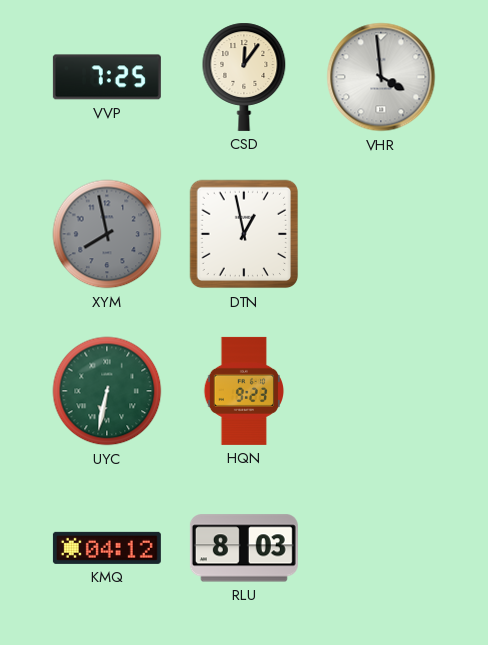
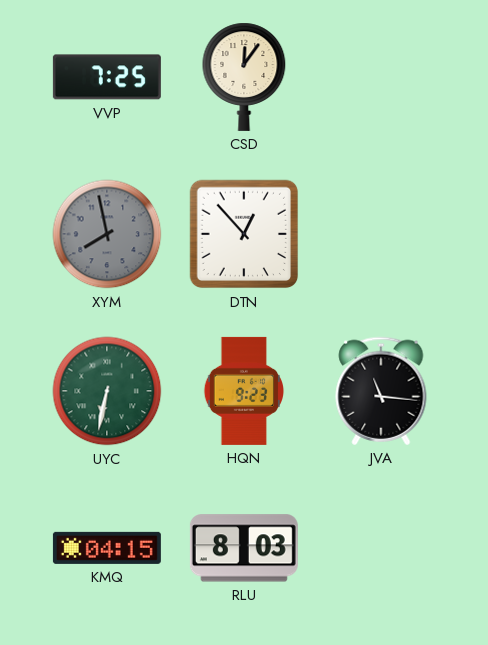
VHR: 3:59 -> none (381, 77)
DTN: 12:58 -> 12:53 (244, 234)
JVA: none -> 11:16 (381, 391)
KMQ: 04:12 -> 04:15 (107, 548)
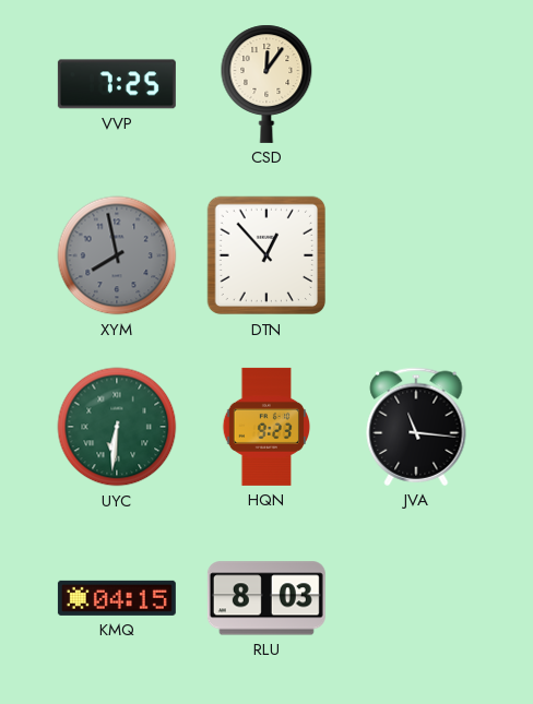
UYC: 6:32 -> 6:31 (117, 427)
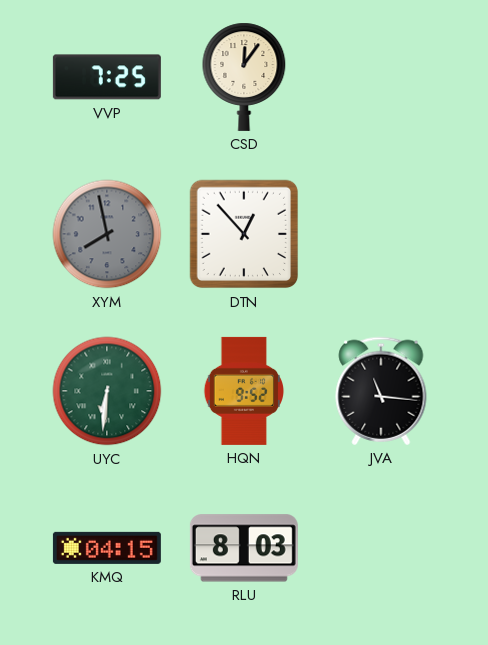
HQN: 9:23 -> 9:52 (244, 391)
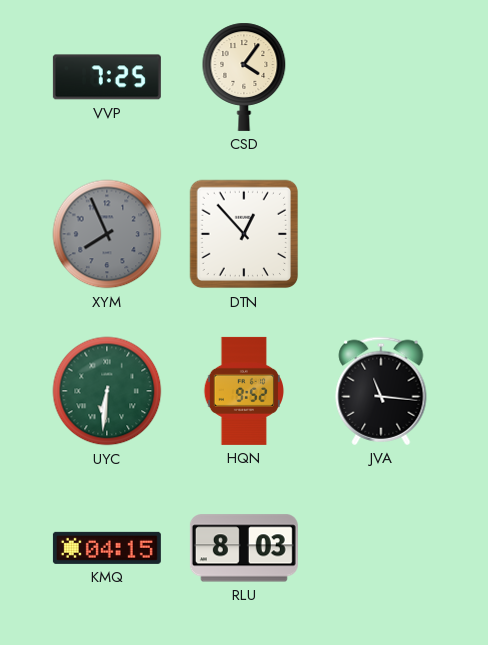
CSD: 12:06 -> 4:06 (244, 77)
XYM: 7:58 -> 7:56 (107, 234)
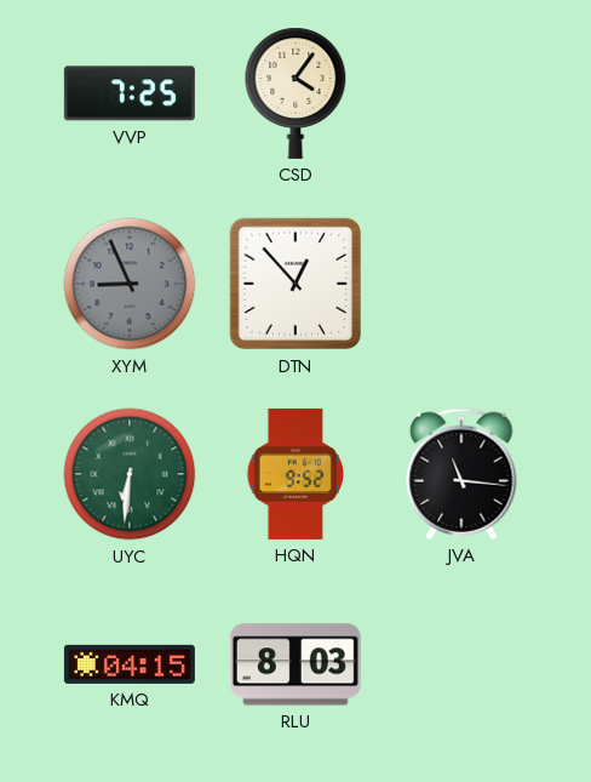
XYM: 7:56 -> 8:56 (130, 284)
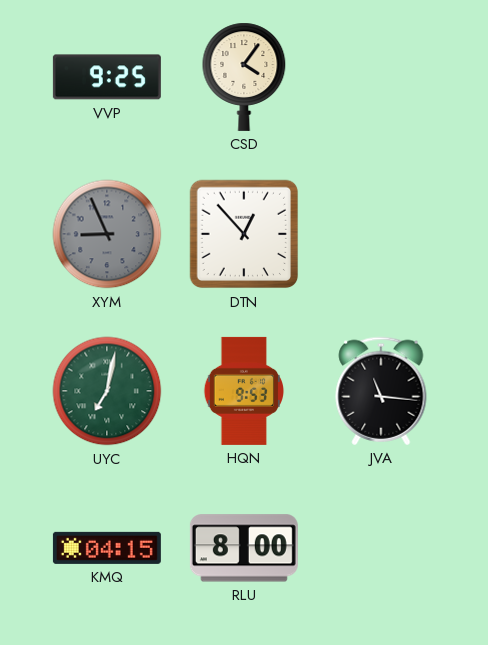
VVP: 7:25 -> 9:25 (107, 77)
UYC: 6:31 -> 7:02 (107, 391)
HQN: 9:52 -> 9:53 (244, 391)
RLU: 8:03 -> 8:00 (244, 548)
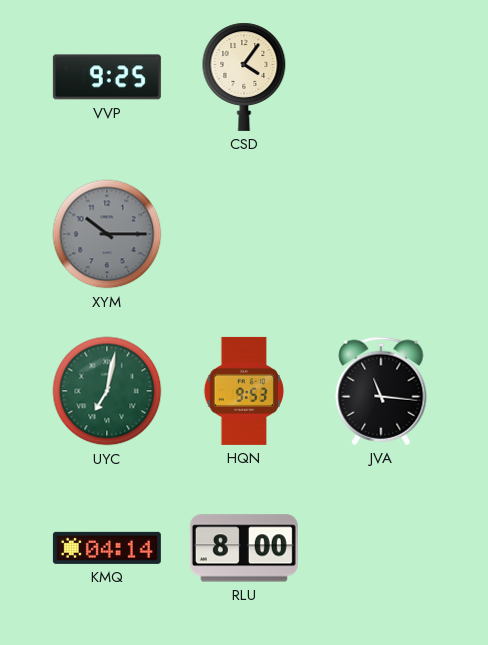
XYM: 8:56 -> 10:15 (107, 234)
DTN: 12:53 -> none (244, 234)
KMQ: 04:15 -> 04:14 (107, 548)
